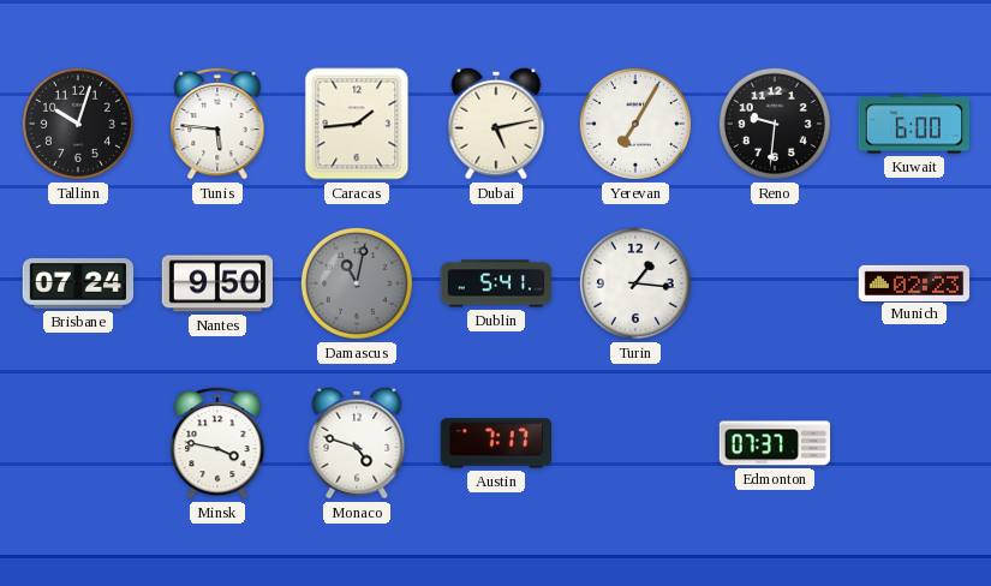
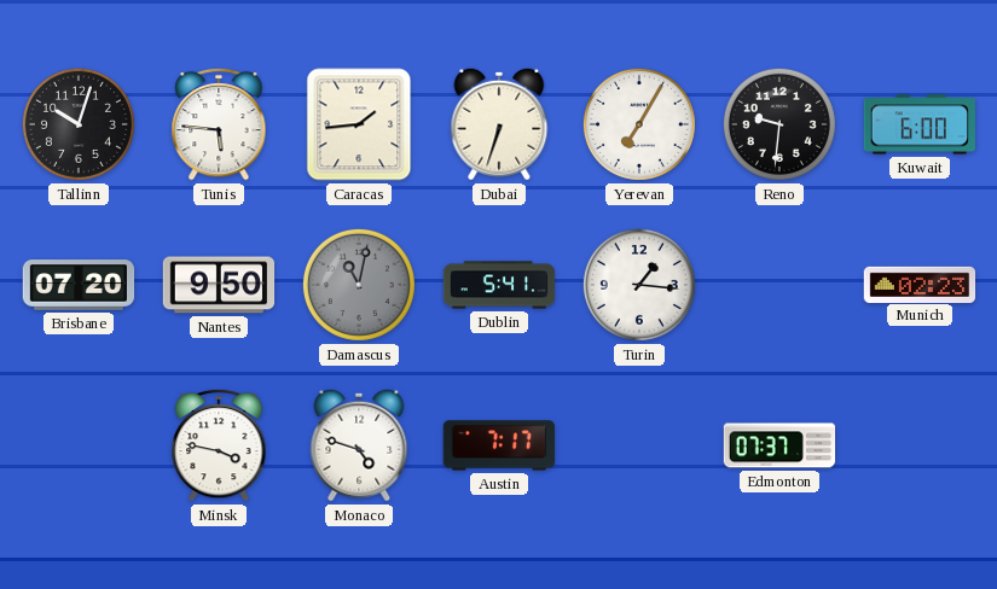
Dubai: 5:13 -> 6:33 (499, 124)
Brisbane: 07:24 -> 07:20 (79, 285)
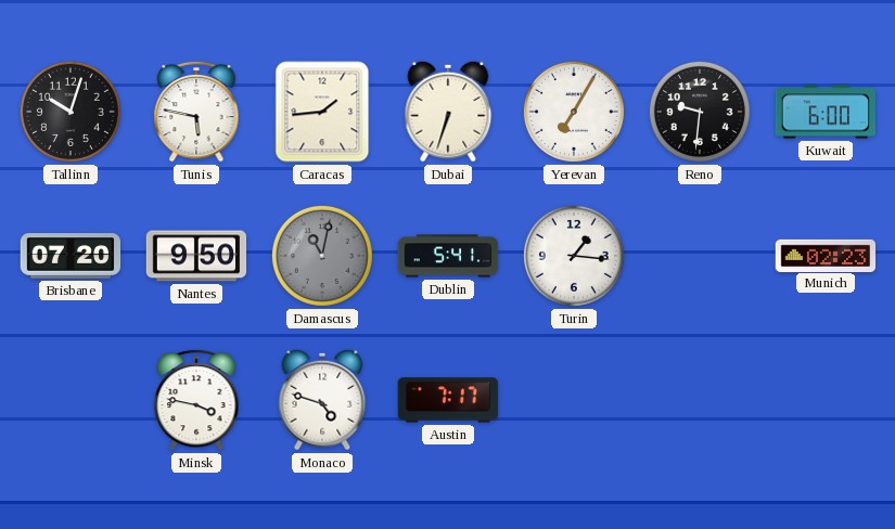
Tunis: 5:46 -> 5:47 (196, 112)
Edmonton: 07:37 -> none (779, 445)
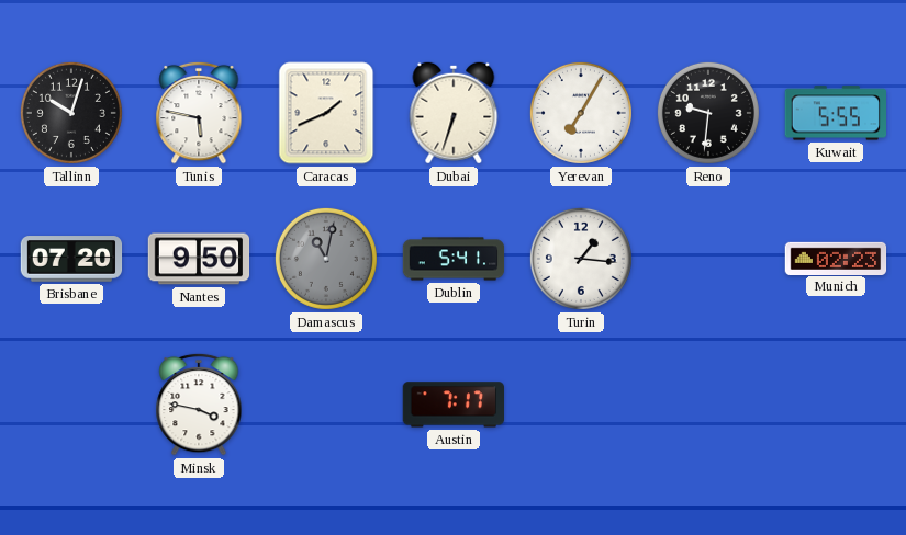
Caracas: 1:44 -> 1:41 (326, 113)
Kuwait: 6:00 -> 5:55 (835, 113)
Monaco: 4:48 -> none (322, 400)
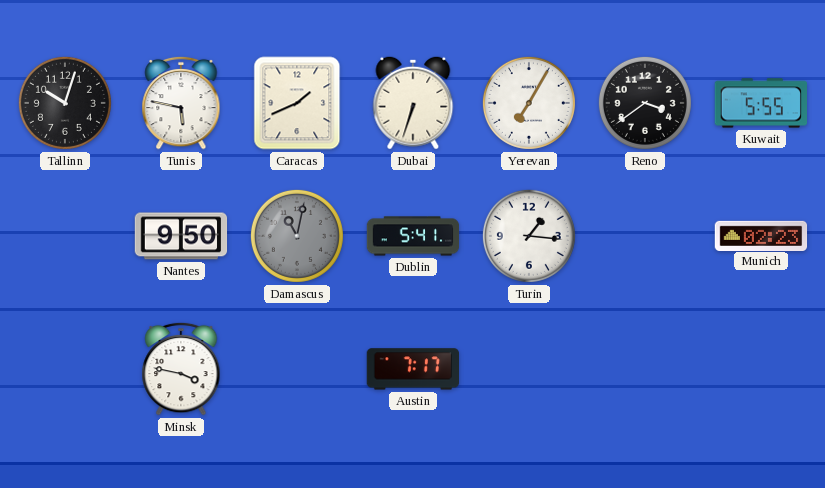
Reno: 9:31 -> 3:39 (645, 103)
Brisbane: 07:20 -> none (71, 259)
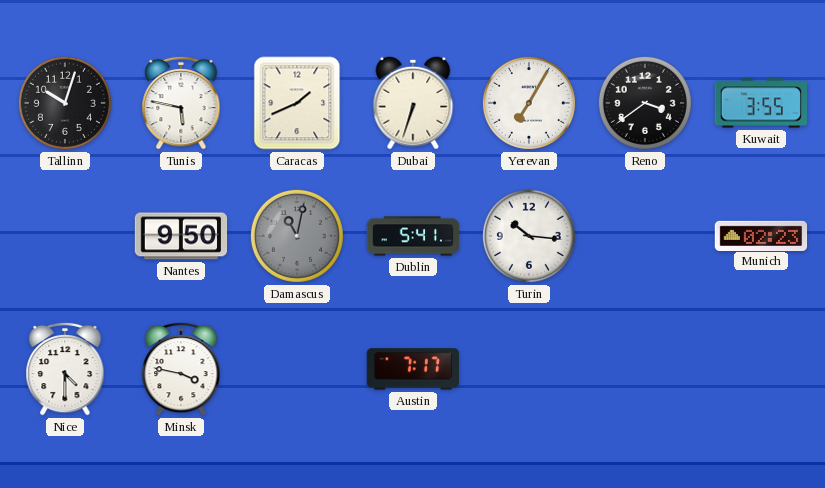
Kuwait: 5:55 -> 3:55 (760, 103)
Turin: 1:16 -> 10:16 (529, 236)
Nice: none -> 4:30 (65, 369)
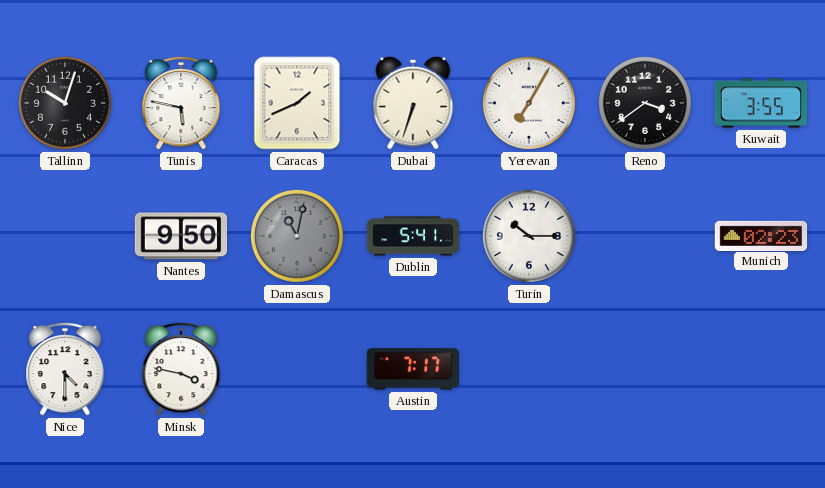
Turin: 10:16 -> 10:15 (529, 236)
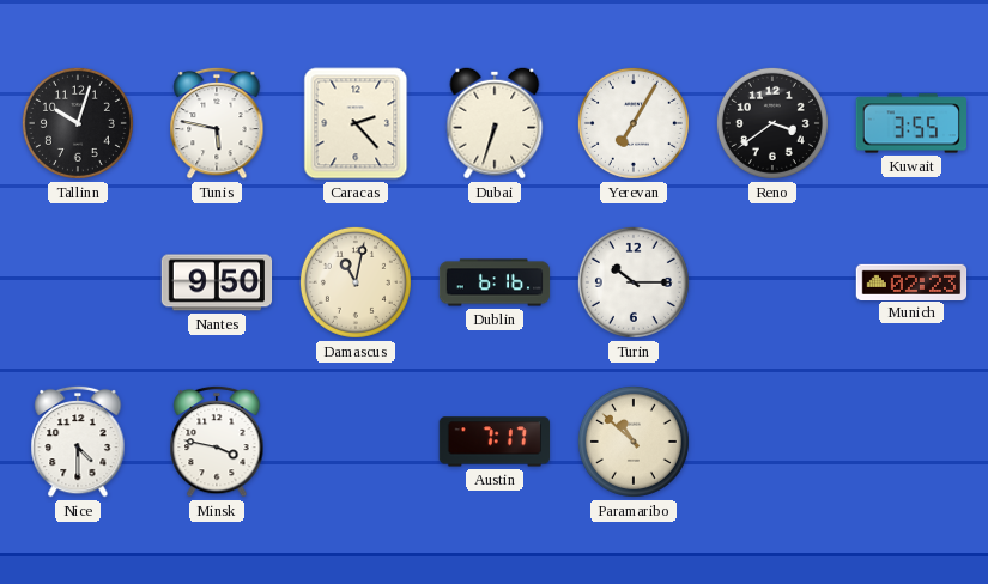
Caracas: 1:41 -> 2:23 (356, 123)
Damascus dial: grey -> cream (356, 282)
Dublin: 5:41 -> 6:16 (495, 282)
Paramaribo: none -> 10:52 (634, 442)
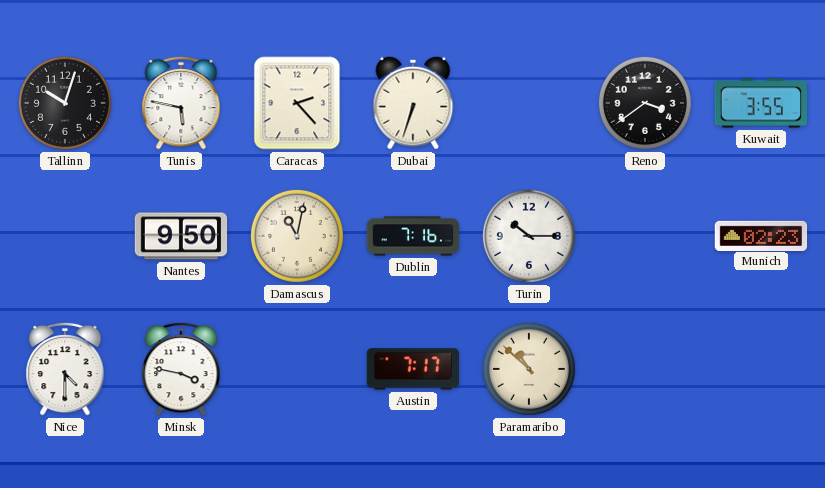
Yerevan: 7:05 -> none (634, 123)
Dublin: 6:16 -> 7:16 (413, 236)
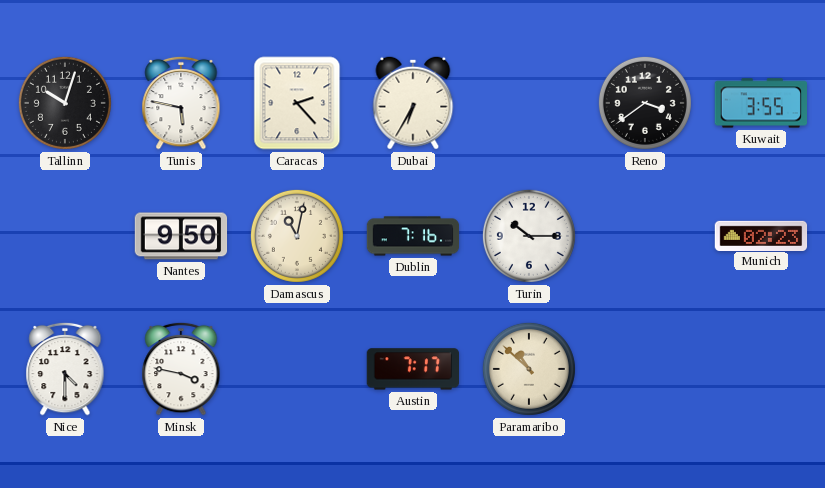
Dubai: 6:33 -> 6:35 (413, 103)
